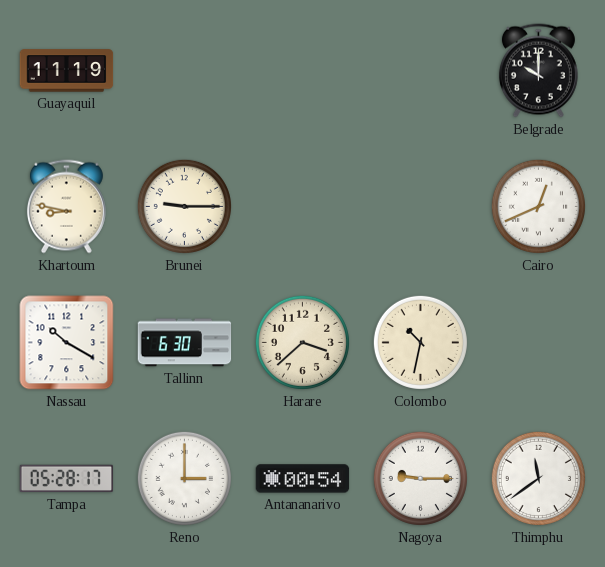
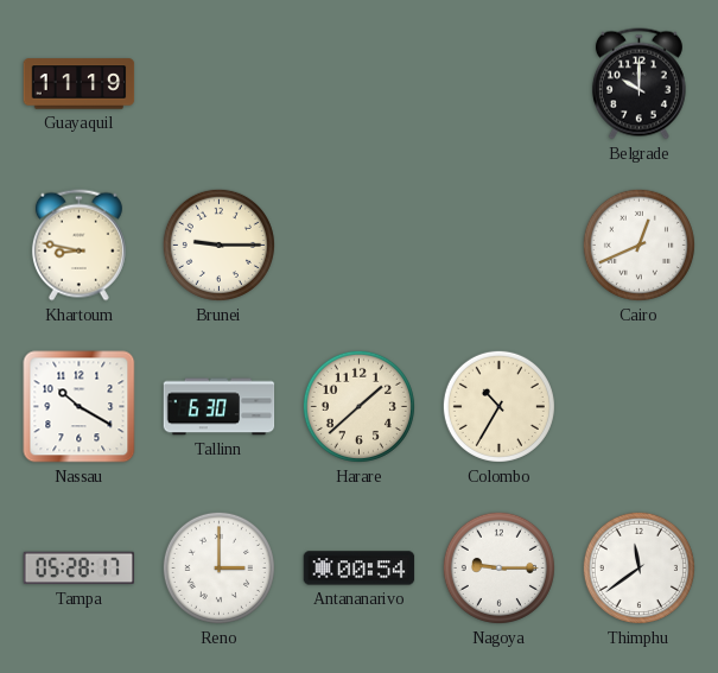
Harare: 3:38 -> 1:38 (358, 406)
Colombo: 10:32 -> 10:35 (498, 406)
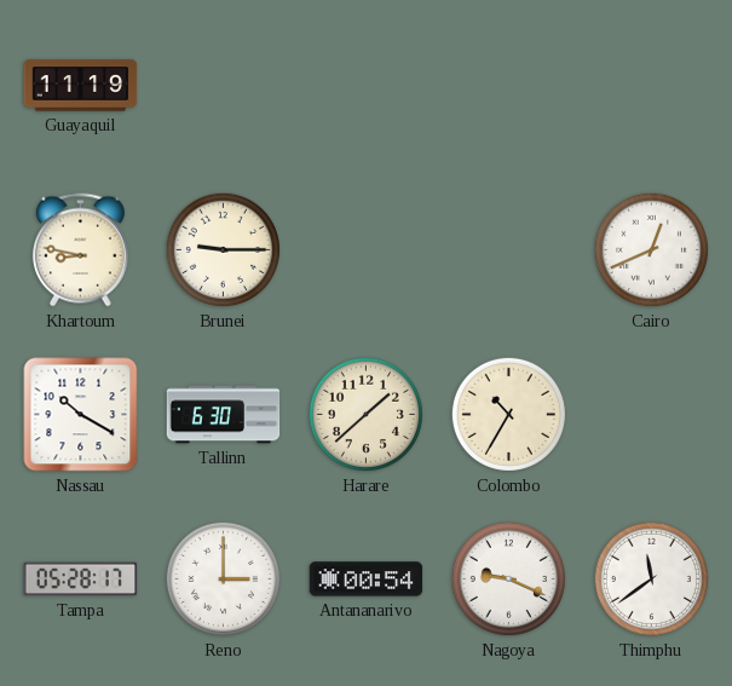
Belgrade: 10:00 -> none (638, 84)
Nagoya: 9:15 -> 9:19 (508, 578)
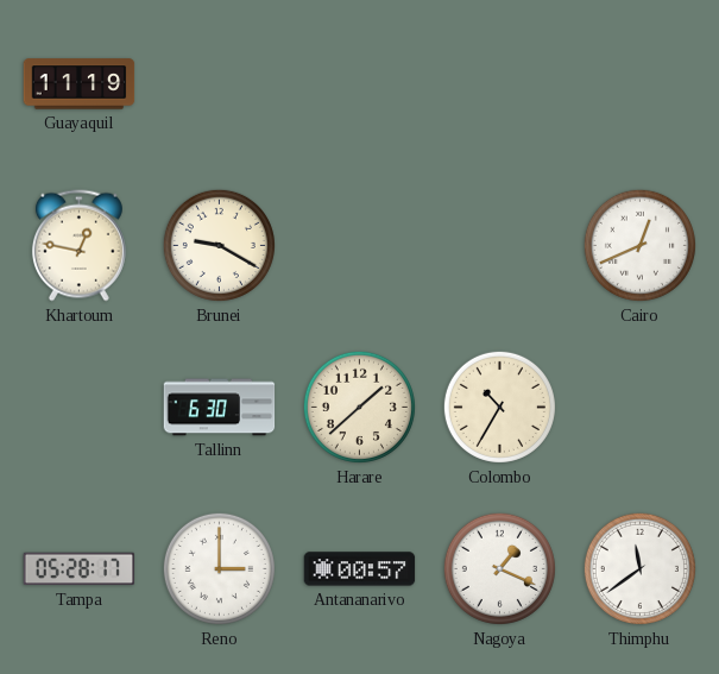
Khartoum: 8:47 -> 12:47 (78, 246)
Brunei: 9:15 -> 9:20 (219, 245)
Nassau: 10:20 -> none (81, 415)
Antananarivo: 00:54 -> 00:57 (360, 569)
Nagoya: 9:19 -> 1:19 (499, 568)
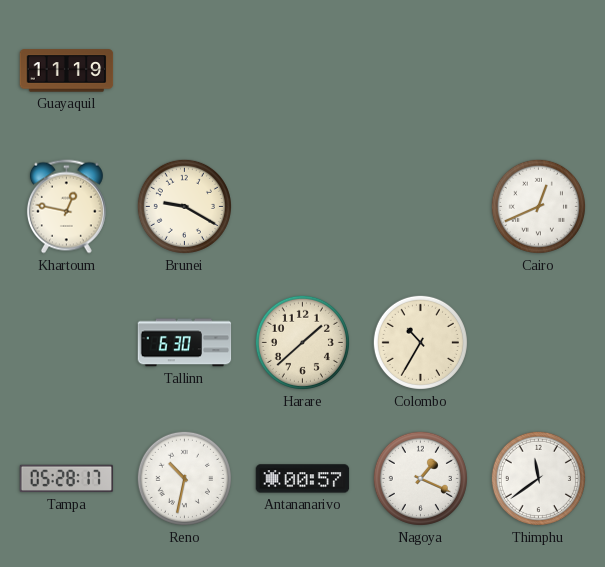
Reno: 3:00 -> 10:32 (184, 478)
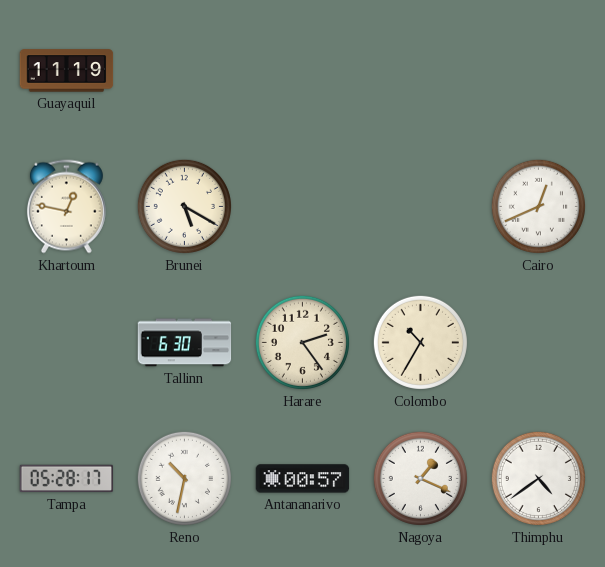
Brunei: 9:20 -> 5:20 (184, 206)
Harare: 1:38 -> 2:24 (302, 342)
Thimphu: 11:39 -> 4:39 (538, 478)
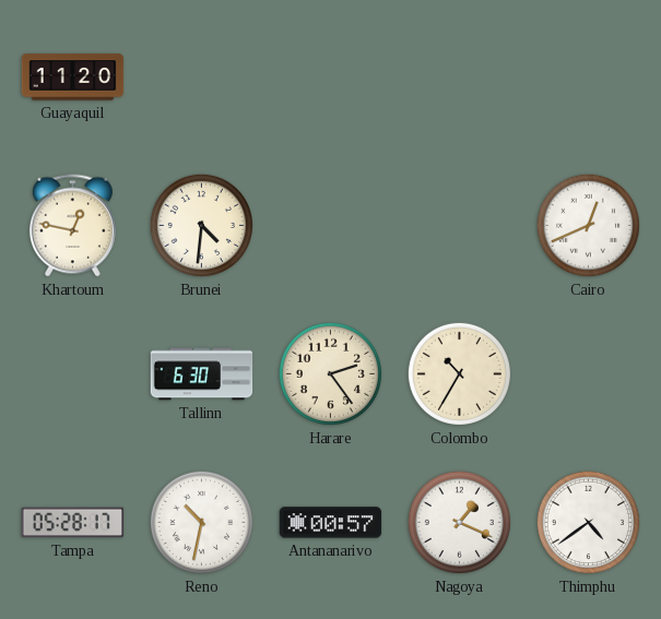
Guayaquil: 11:19 -> 11:20 (73, 78)
Brunei: 5:20 -> 4:31 (201, 225)
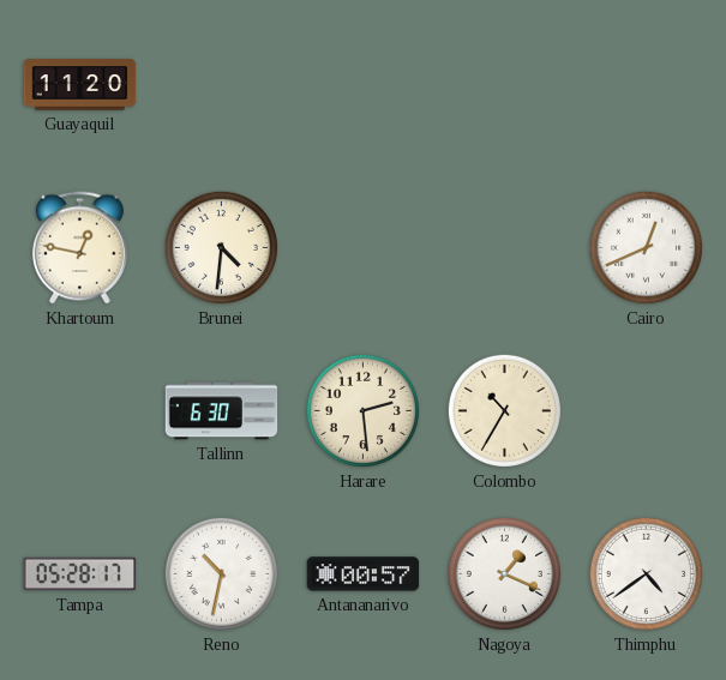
Harare: 2:24 -> 2:29 (362, 410)
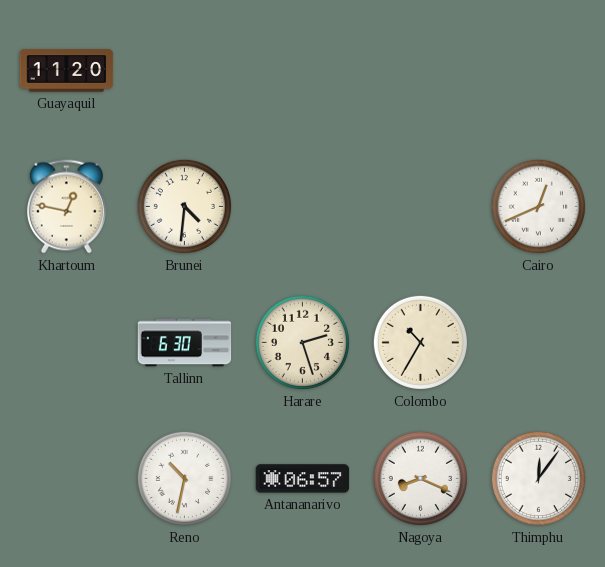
Harare: 2:29 -> 2:27 (302, 342)
Tampa: 05:28 -> none (80, 574)
Antananarivo: 00:57 -> 06:57 (303, 479)
Nagoya: 1:19 -> 8:19 (420, 478)
Thimphu: 4:39 -> 12:06 (538, 478)
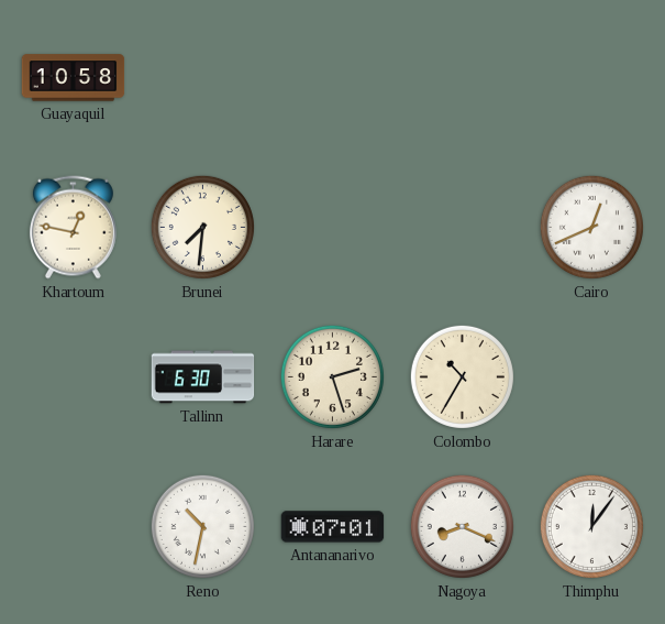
Guayaquil: 11:20 -> 10:58 (74, 78)
Brunei: 4:31 -> 7:31 (202, 227)
Antananarivo: 06:57 -> 07:01 (333, 527)
